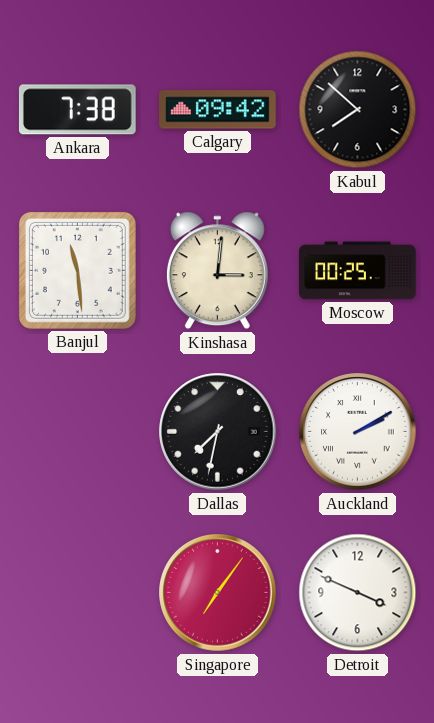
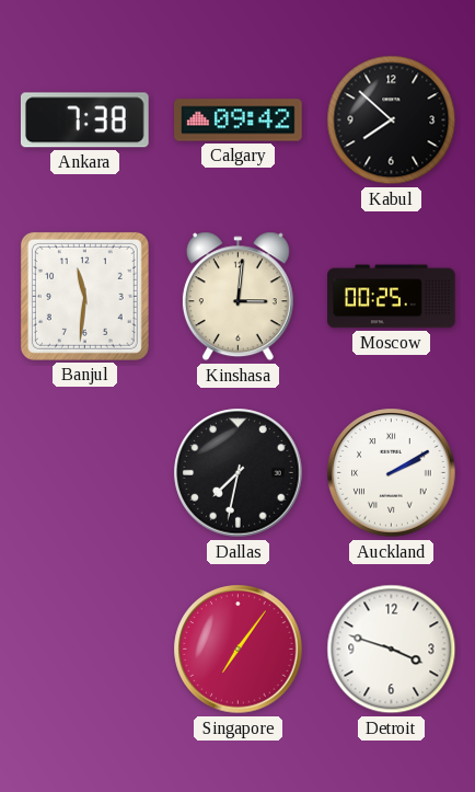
Banjul: 11:29 -> 11:31 (84, 296)
Detroit: 3:49 -> 3:48 (392, 650)
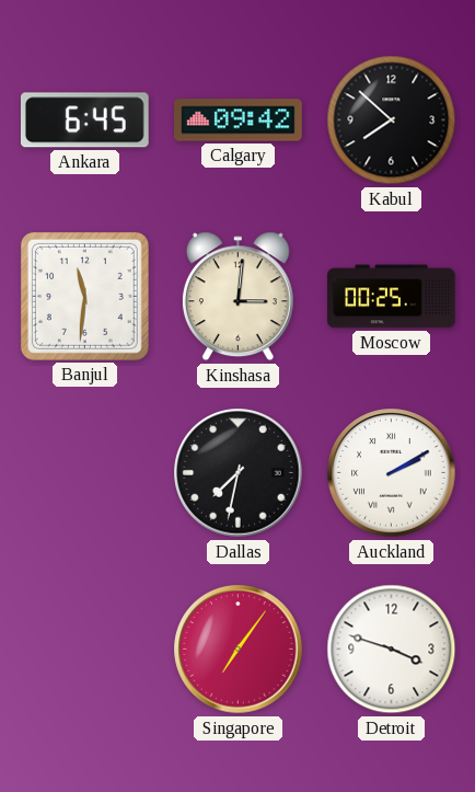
Ankara: 7:38 -> 6:45 (85, 120)
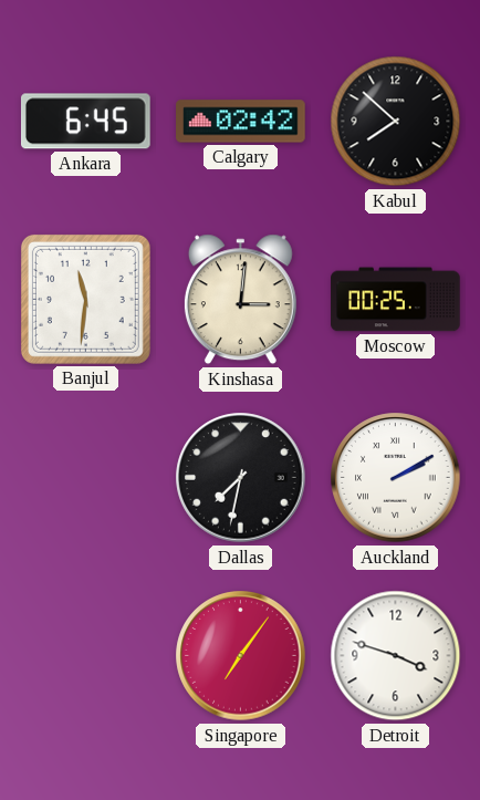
Calgary: 09:42 -> 02:42 (241, 122)
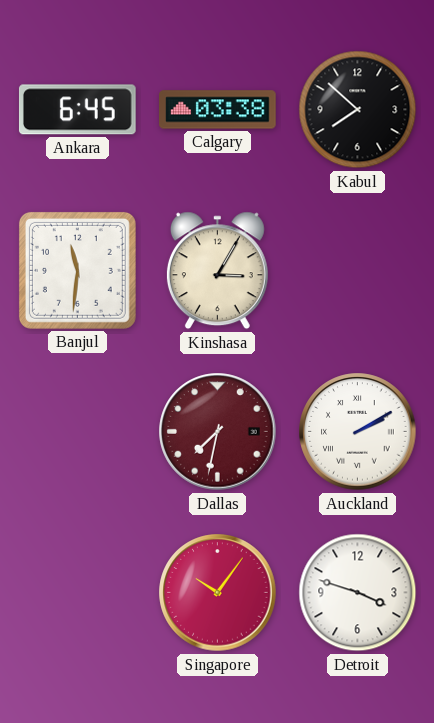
Calgary: 02:42 -> 03:38 (218, 110)
Kinshasa: 3:01 -> 3:05 (217, 271)
Moscow: 00:25 -> none (396, 300)
Dallas dial: black -> burgundy (218, 432)
Singapore: 7:06 -> 10:06 (218, 593)
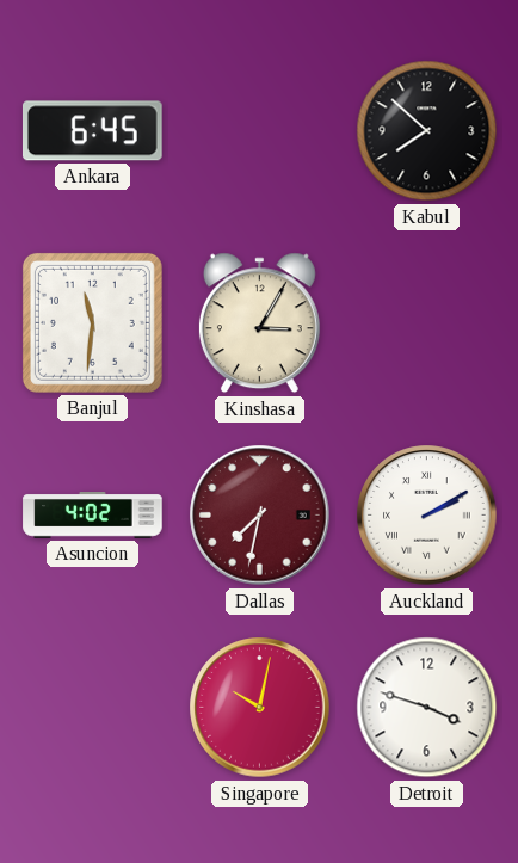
Calgary: 03:38 -> none (218, 110)
Asuncion: none -> 4:02 (93, 516)
Singapore: 10:06 -> 10:02 (260, 708)
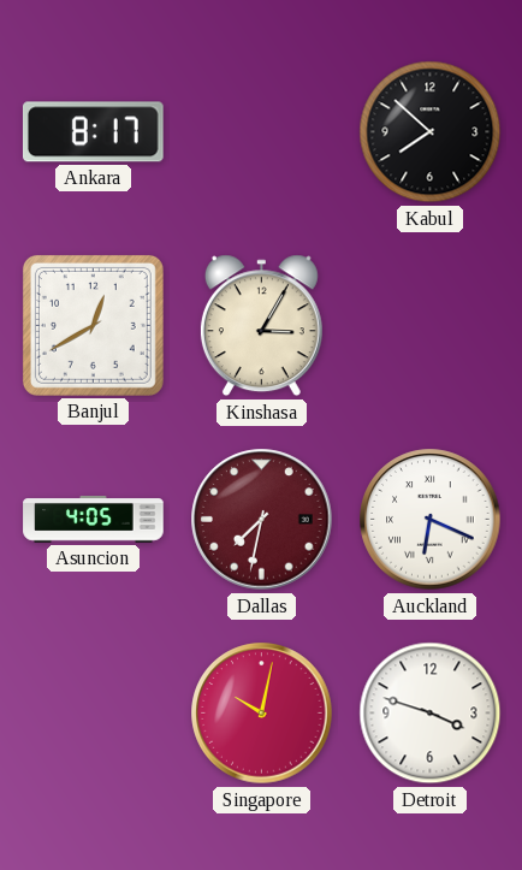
Ankara: 6:45 -> 8:17 (94, 132)
Banjul: 11:31 -> 12:40 (93, 325)
Asuncion: 4:02 -> 4:05 (94, 520)
Auckland: 2:10 -> 6:19 (431, 520)
